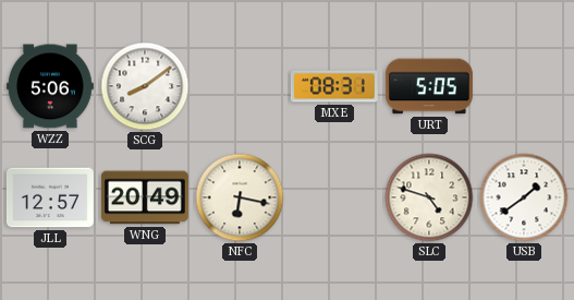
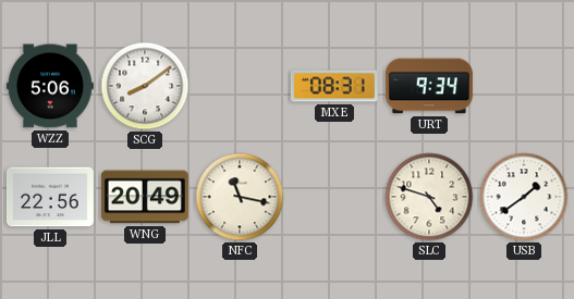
URT: 5:05 -> 9:34 (429, 86)
JLL: 12:57 -> 22:56 (50, 197)
NFC: 6:17 -> 11:17 (240, 197)
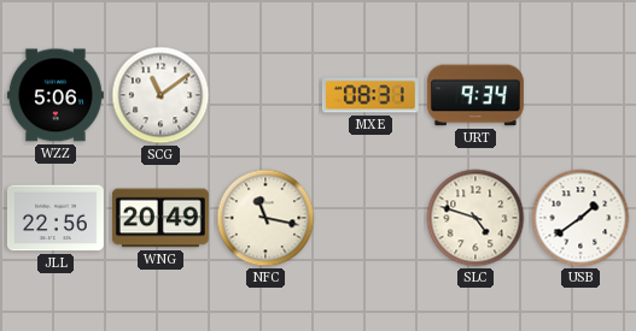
SCG: 8:09 -> 11:09 (161, 95)
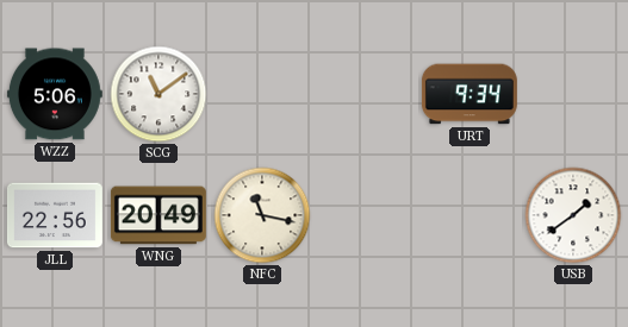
MXE: 08:31 -> none (370, 95)
SLC: 4:48 -> none (475, 218)
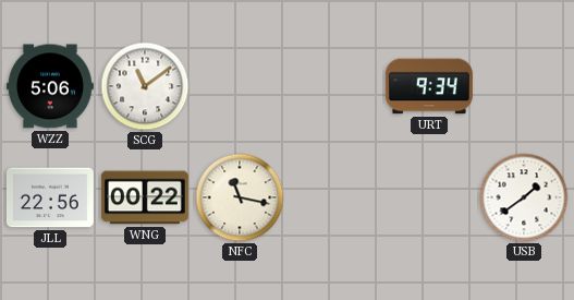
WNG: 20:49 -> 00:22 (145, 197)
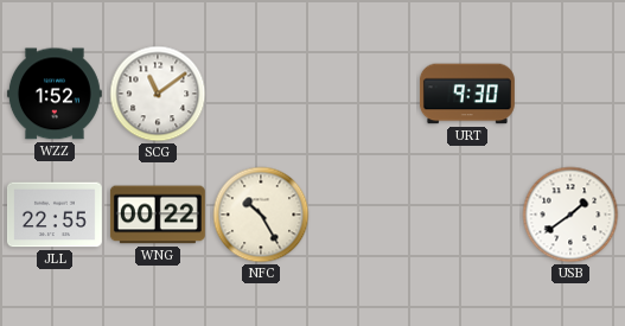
WZZ: 5:06 -> 1:52 (55, 94)
URT: 9:34 -> 9:30 (467, 94)
JLL: 22:56 -> 22:55 (55, 215)
NFC: 11:17 -> 10:25 (261, 215)
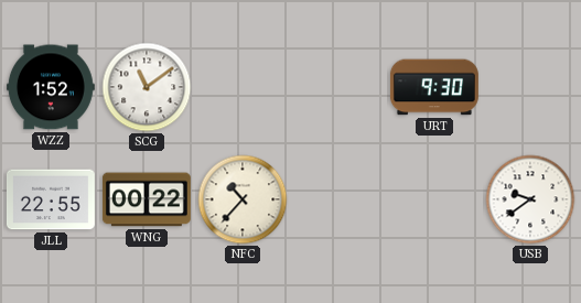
NFC: 10:25 -> 10:37 (243, 199)
USB: 1:39 -> 9:39 (530, 199)
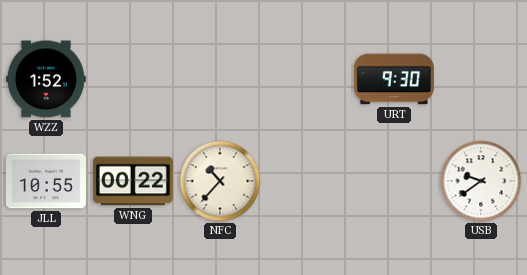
SCG: 11:09 -> none (147, 87)
JLL: 22:55 -> 10:55 (46, 181)
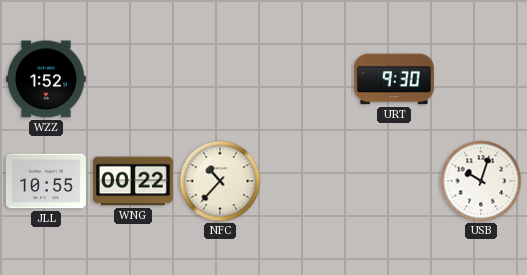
USB: 9:39 -> 10:03 (481, 181)
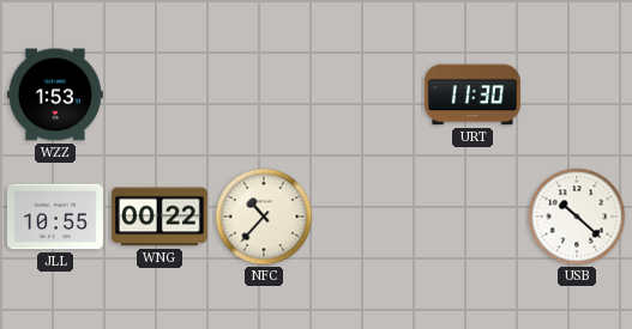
WZZ: 1:52 -> 1:53 (55, 95)
URT: 9:30 -> 11:30 (473, 95)
USB: 10:03 -> 10:22 (577, 217)
